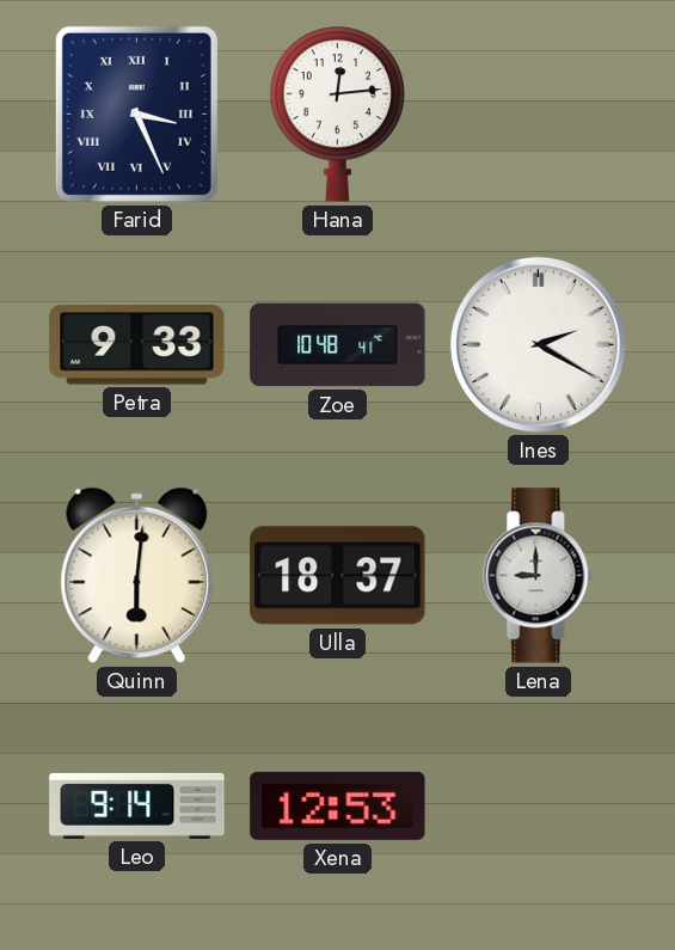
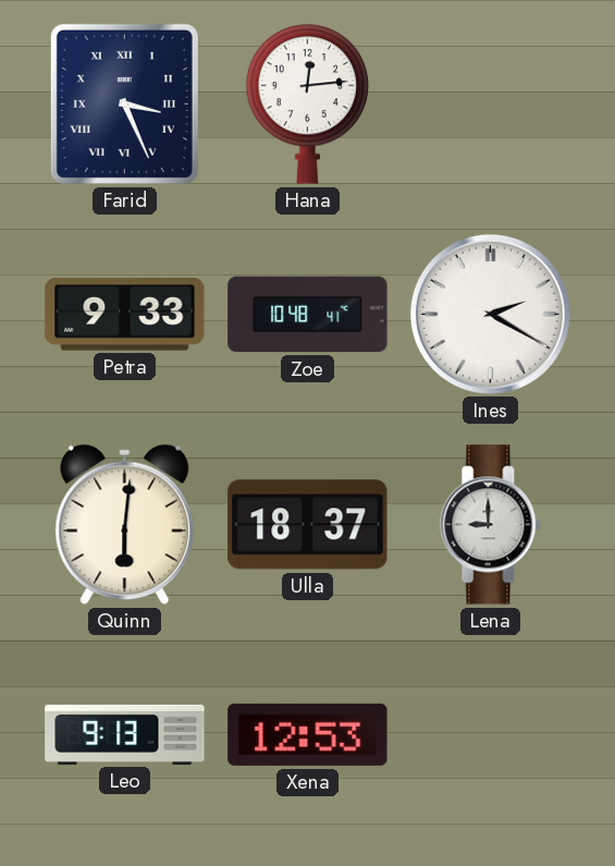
Leo: 9:14 -> 9:13 (125, 734)
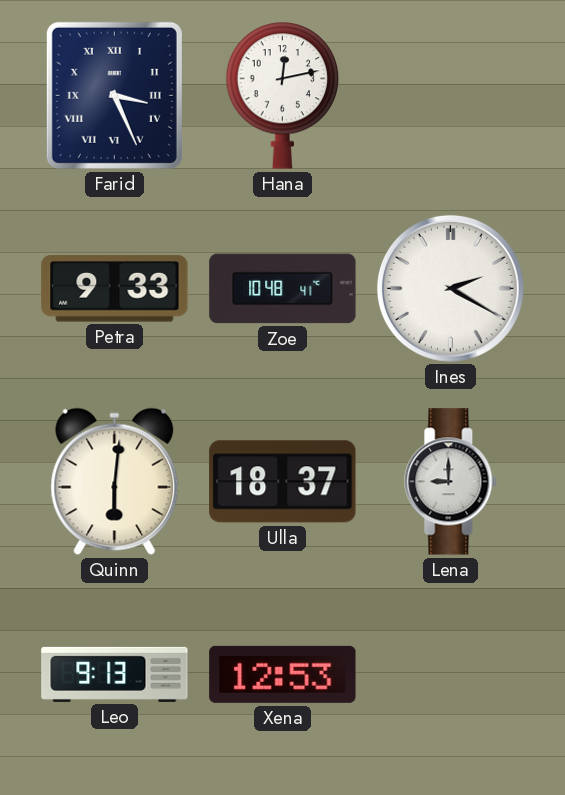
Hana: 12:14 -> 12:13 (283, 96)
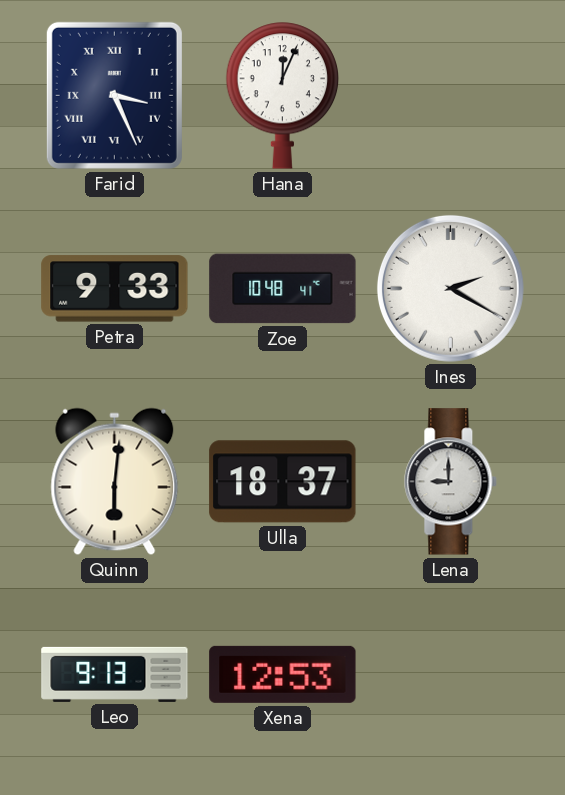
Hana: 12:13 -> 12:04 (283, 96)
